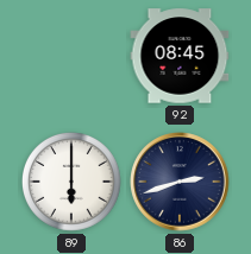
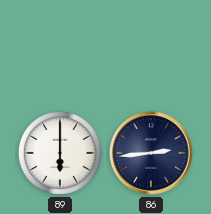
92: 08:45 -> none (180, 56)
86: 2:42 -> 2:44 (151, 153)
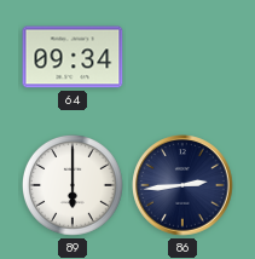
64: none -> 09:34 (73, 57)
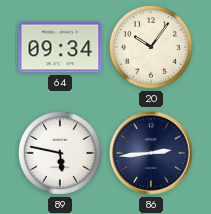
20: none -> 10:06 (152, 48)
89: 6:00 -> 5:47 (61, 154)
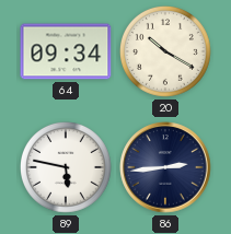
20: 10:06 -> 10:20 (166, 52)
